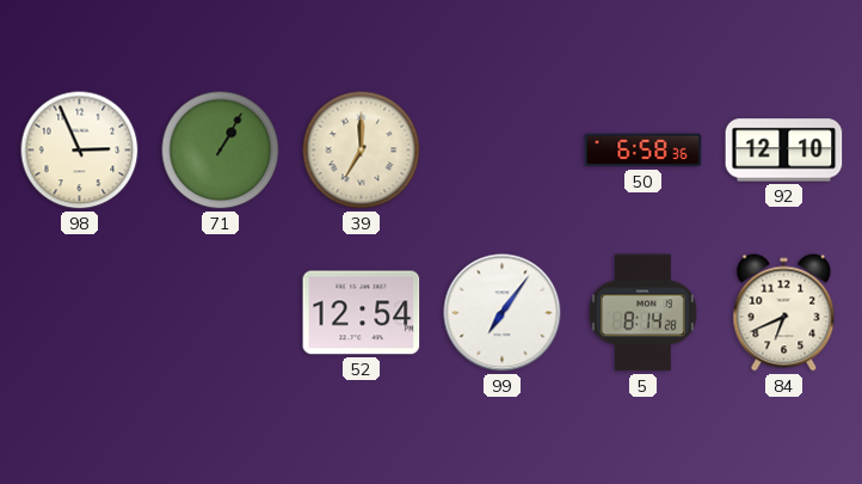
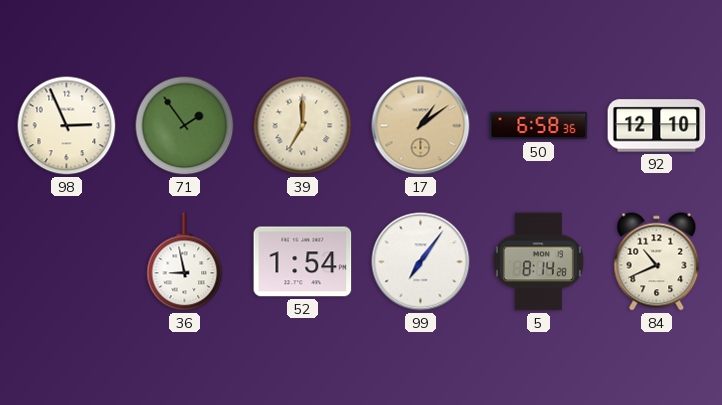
71: 1:05 -> 1:54 (185, 126)
17: none -> 1:09 (421, 126)
36: none -> 8:58 (185, 262)
52: 12:54 -> 1:54 (303, 262)
84: 6:41 -> 10:41 (657, 262)
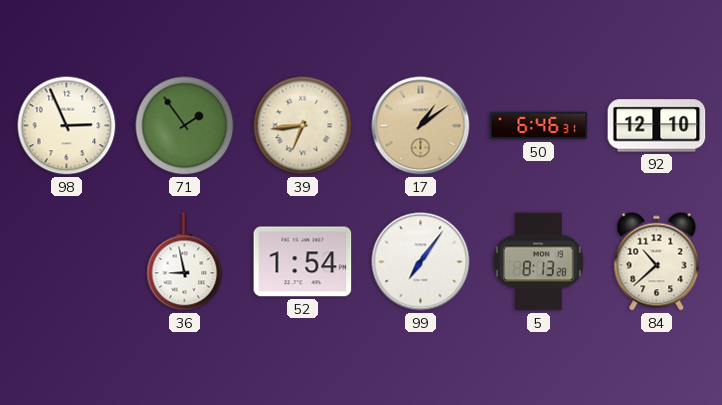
39: 7:00 -> 6:44 (303, 126)
50: 6:58 -> 6:46 (539, 126)
5: 8:14 -> 8:13 (538, 262)
84: 10:41 -> 10:38 (657, 262)
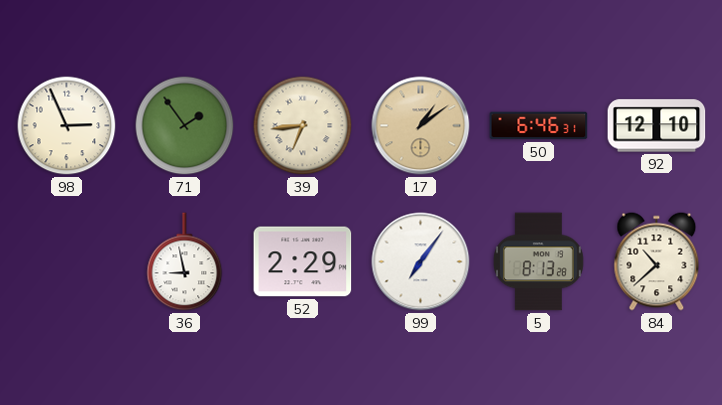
52: 1:54 -> 2:29 (303, 262)
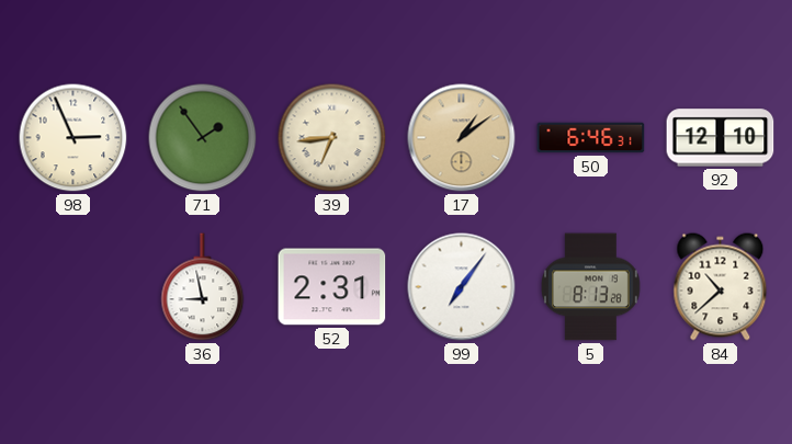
52: 2:29 -> 2:31 (332, 287)
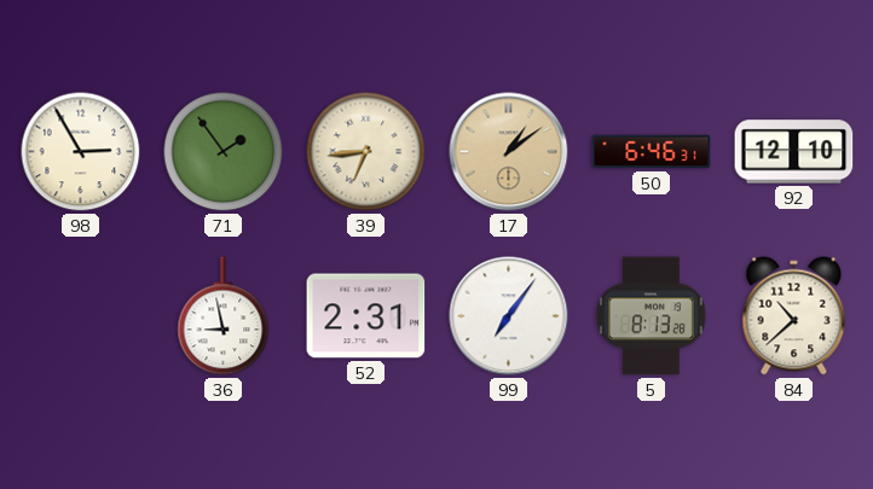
98: 2:56 -> 2:55 (81, 152)
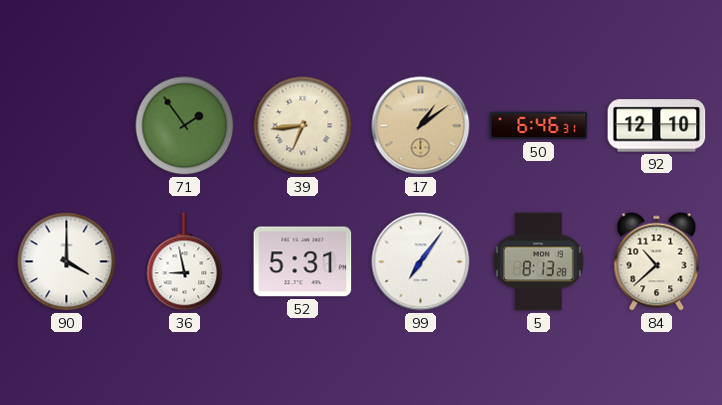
98: 2:55 -> none (81, 152)
90: none -> 4:00 (67, 262)
52: 2:31 -> 5:31 (303, 262)
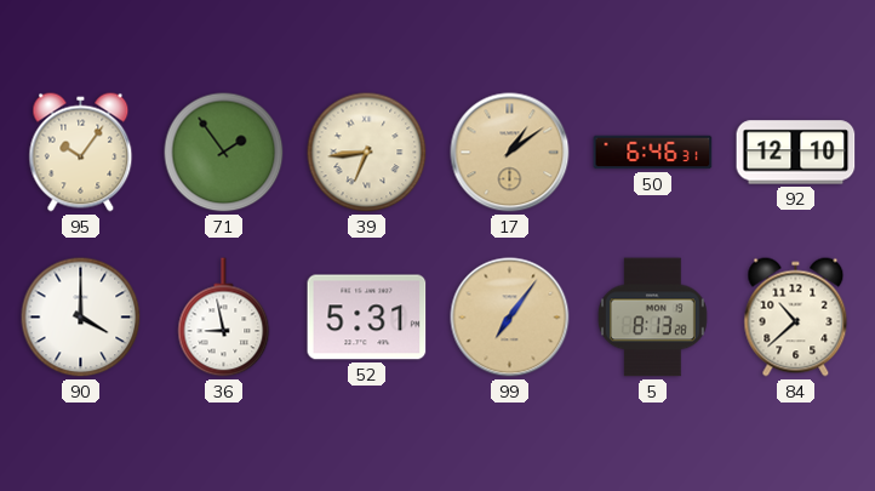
95: none -> 10:06 (81, 153)
99 dial: white -> champagne (510, 318)
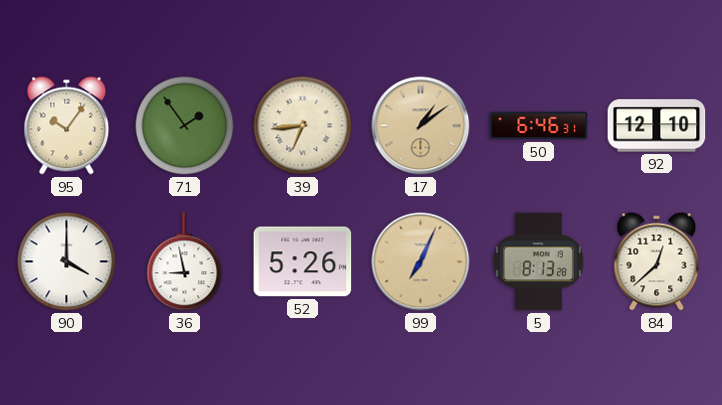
52: 5:31 -> 5:26 (303, 262)
99: 7:06 -> 7:04 (421, 262)
84: 10:38 -> 12:38 (657, 262)
